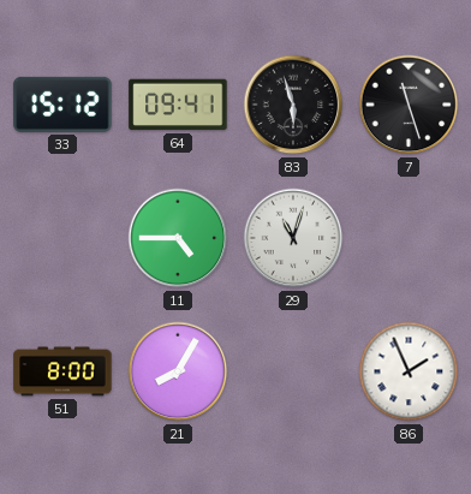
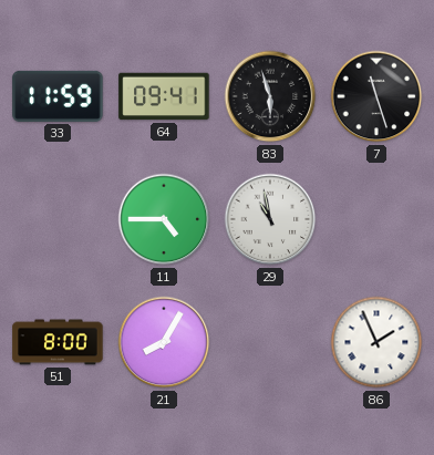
33: 15:12 -> 11:59 (58, 96)
29: 11:03 -> 10:58 (270, 219)
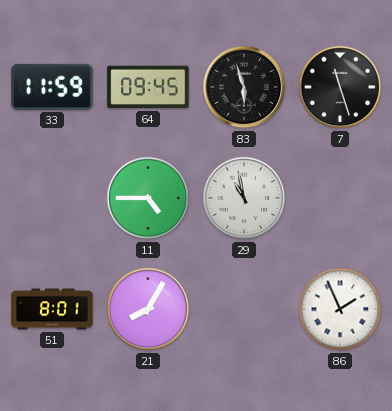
64: 09:41 -> 09:45 (148, 87)
51: 8:00 -> 8:01 (52, 309)
